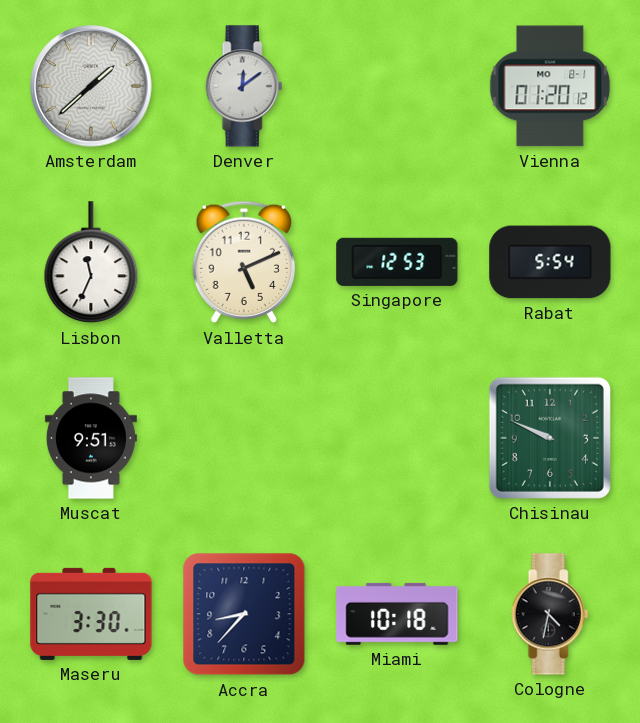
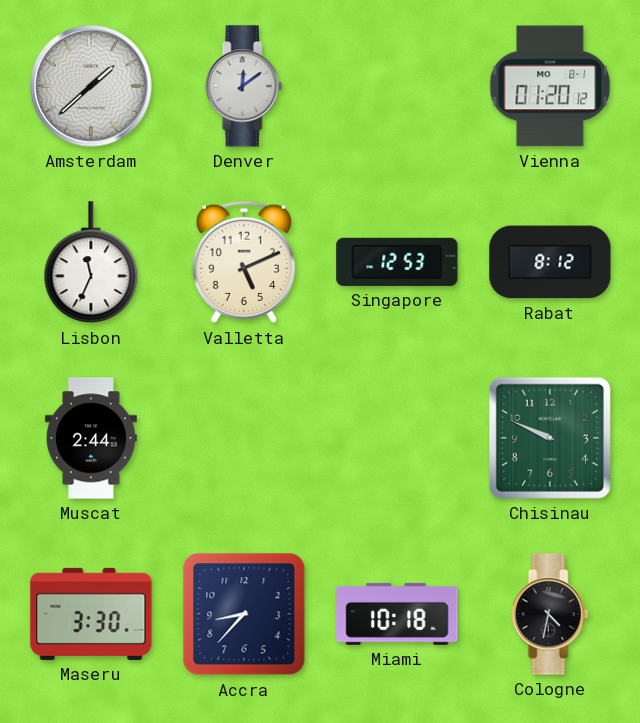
Rabat: 5:54 -> 8:12 (550, 262)
Muscat: 9:51 -> 2:44 (91, 438)
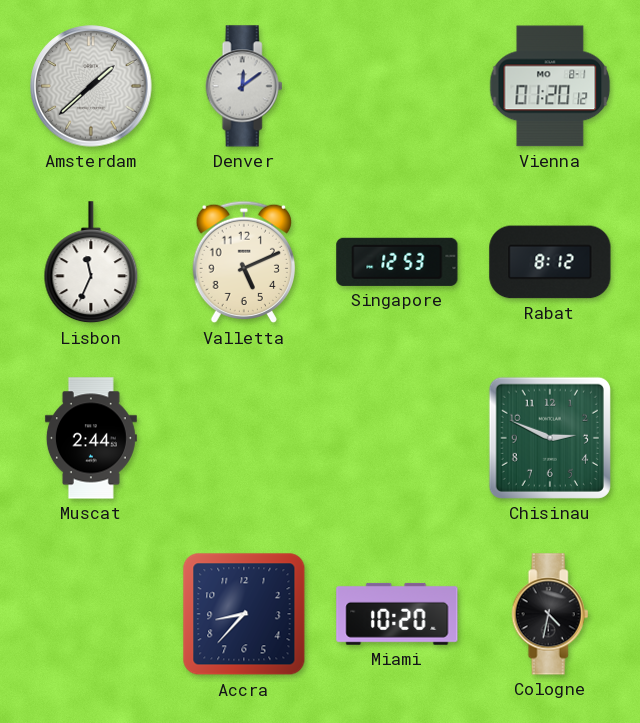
Chisinau: 9:49 -> 2:49 (550, 438)
Maseru: 3:30 -> none (91, 614)
Miami: 10:18 -> 10:20 (397, 614)
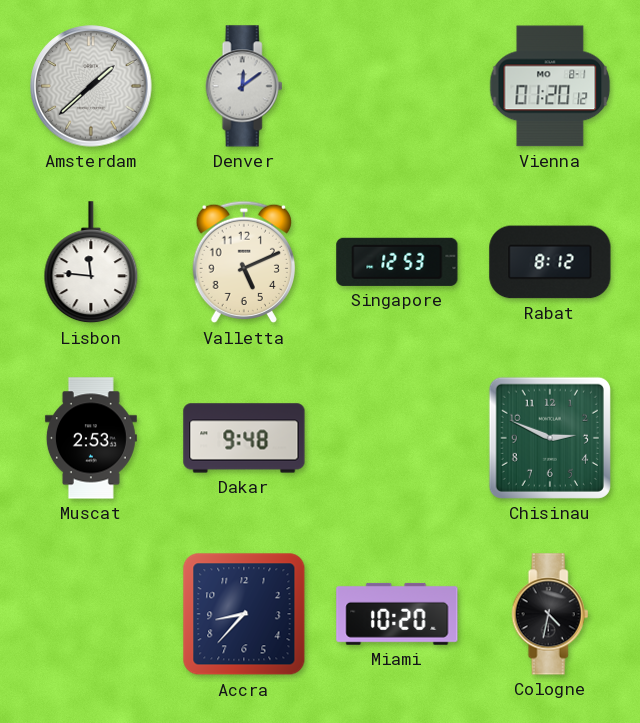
Lisbon: 11:34 -> 11:46 (91, 263)
Muscat: 2:44 -> 2:53 (91, 438)
Dakar: none -> 9:48 (244, 438)
